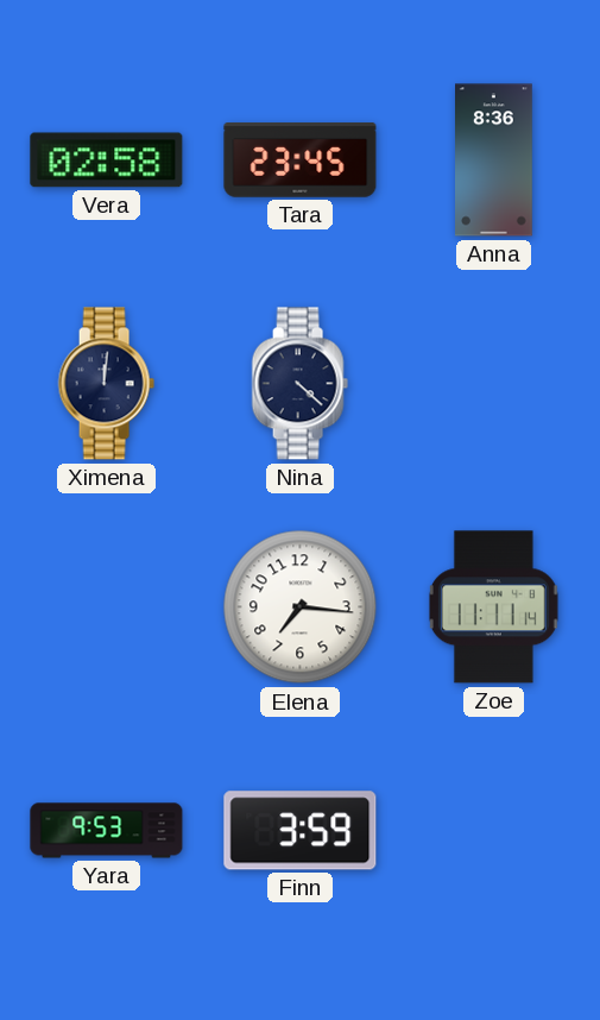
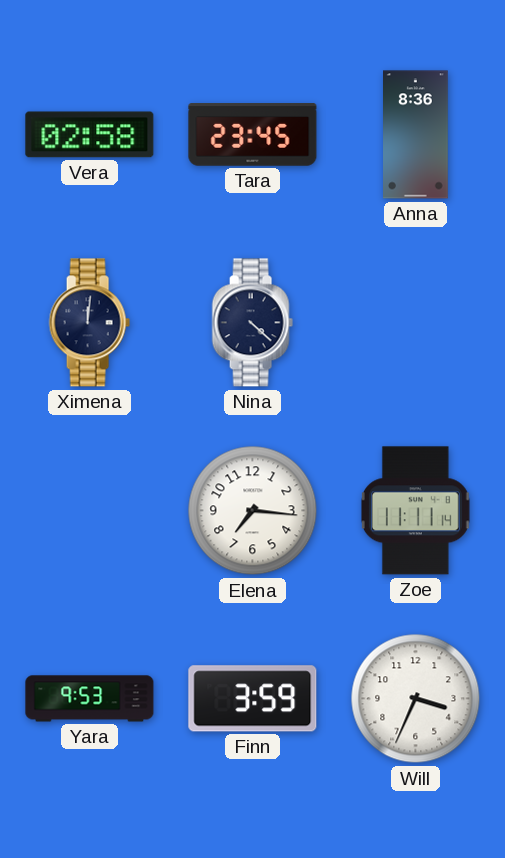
Will: none -> 3:34 (416, 699)
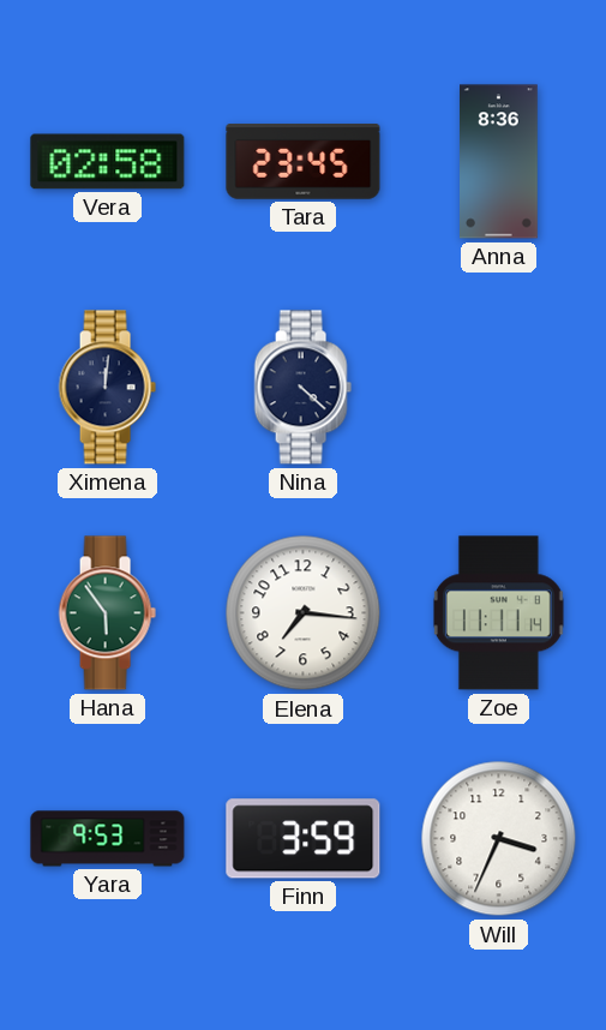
Hana: none -> 5:54 (107, 613)
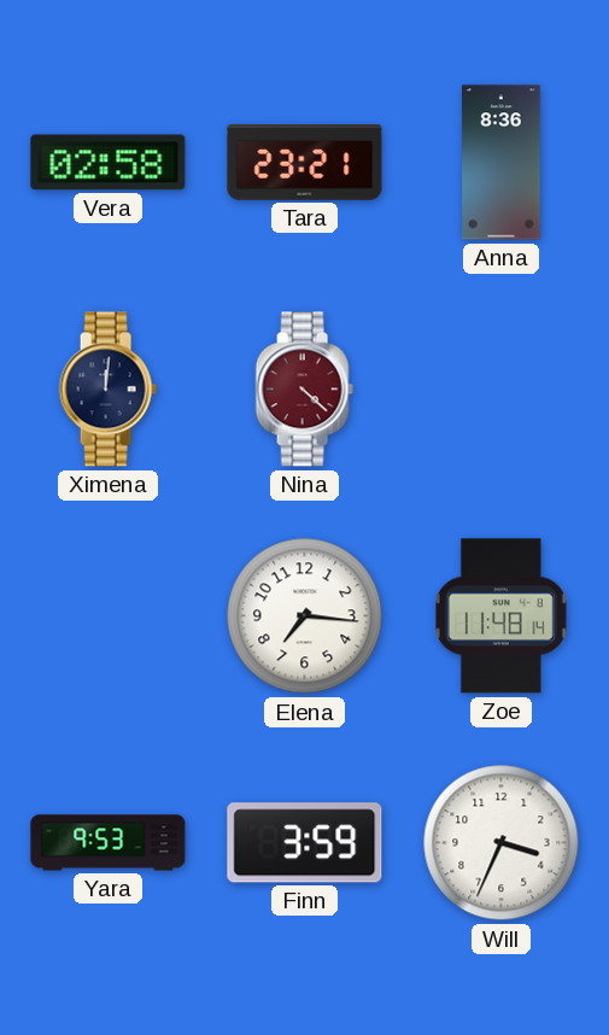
Tara: 23:45 -> 23:21 (305, 163)
Nina dial: navy -> burgundy (304, 390)
Hana: 5:54 -> none (107, 613)
Zoe: 11:11 -> 11:48 (500, 616)
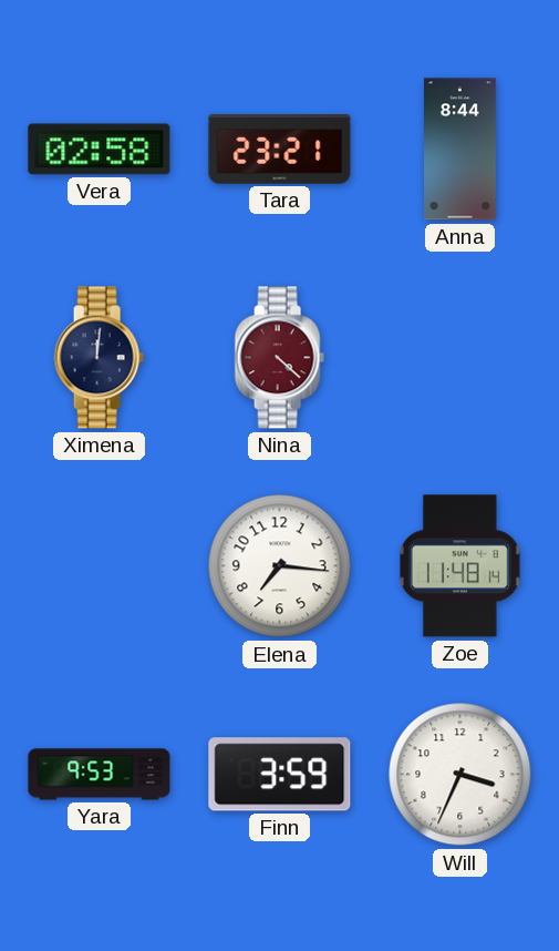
Anna: 8:36 -> 8:44 (460, 150)
